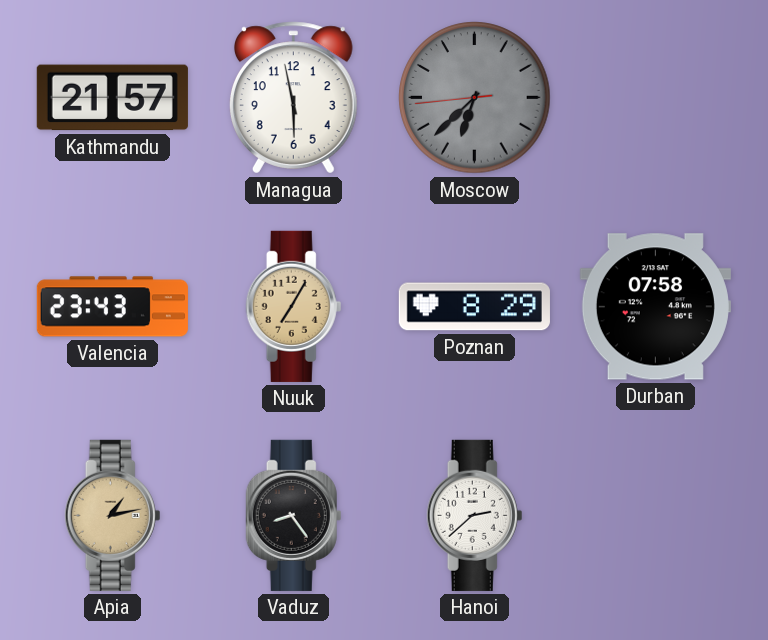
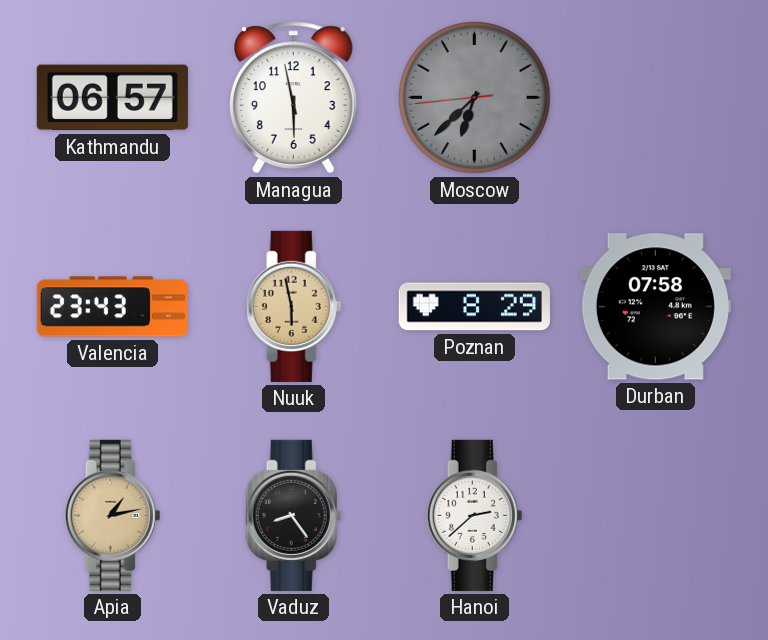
Kathmandu: 21:57 -> 06:57 (112, 98)
Nuuk: 7:05 -> 5:58 (294, 306)
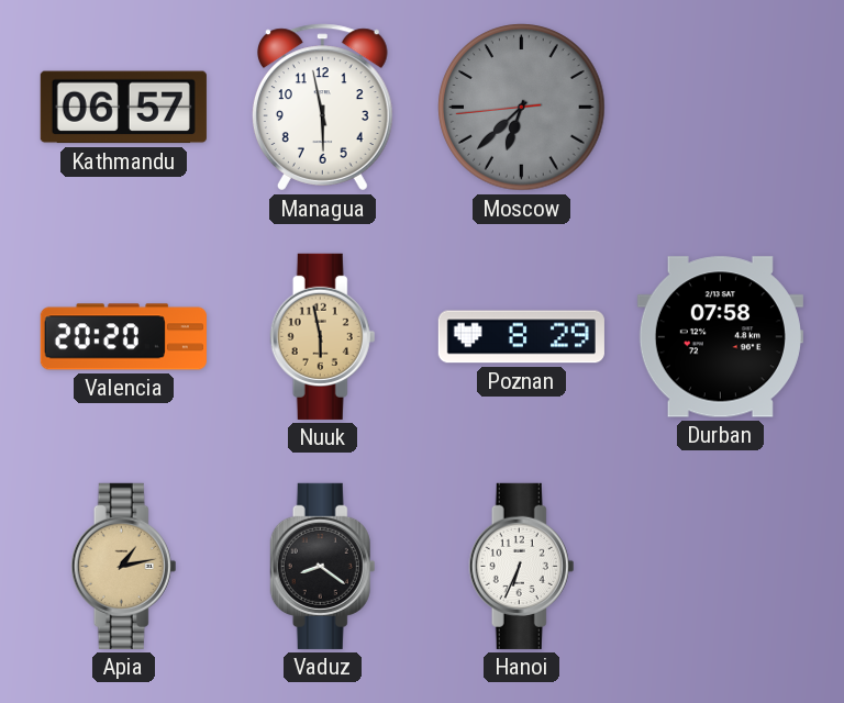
Valencia: 23:43 -> 20:20 (123, 337)
Vaduz: 8:24 -> 8:21 (323, 566)
Hanoi: 2:38 -> 6:34 (522, 566)
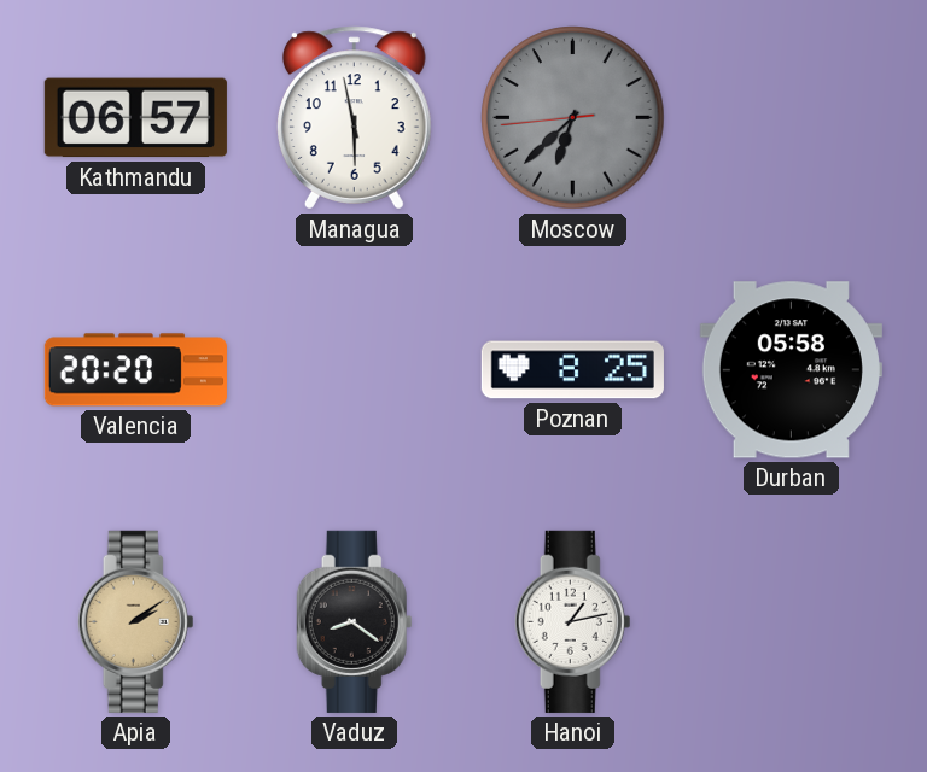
Nuuk: 5:58 -> none (323, 336)
Poznan: 8:29 -> 8:25 (572, 370)
Durban: 07:58 -> 05:58 (791, 370)
Apia: 1:13 -> 2:09 (136, 621)
Hanoi: 6:34 -> 1:13 (573, 621)
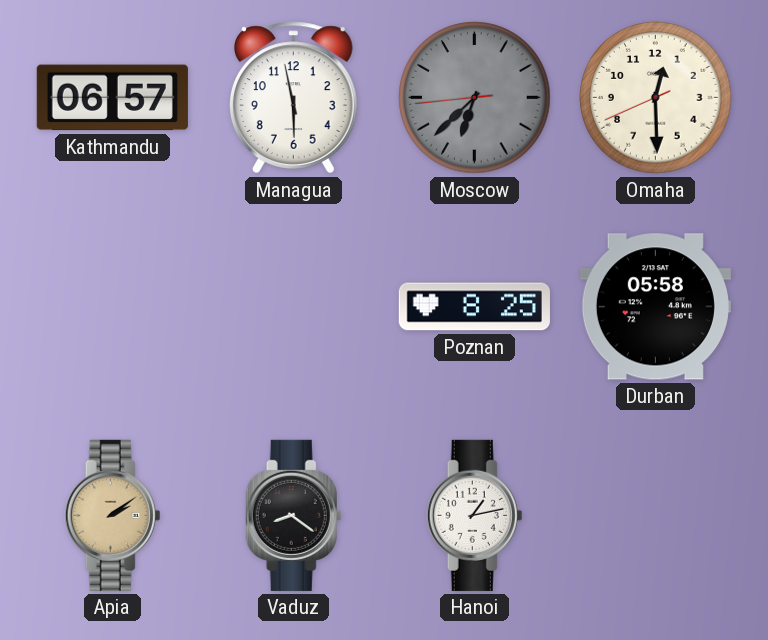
Omaha: none -> 12:29 (656, 98)
Valencia: 20:20 -> none (135, 370)
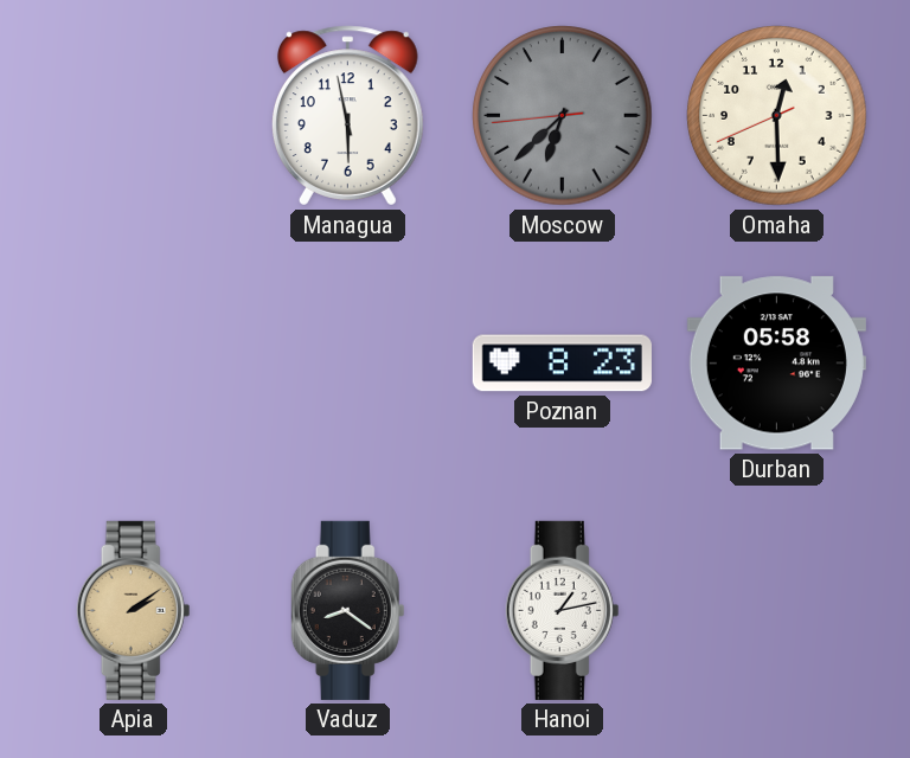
Kathmandu: 06:57 -> none (112, 98)
Poznan: 8:25 -> 8:23 (562, 364)
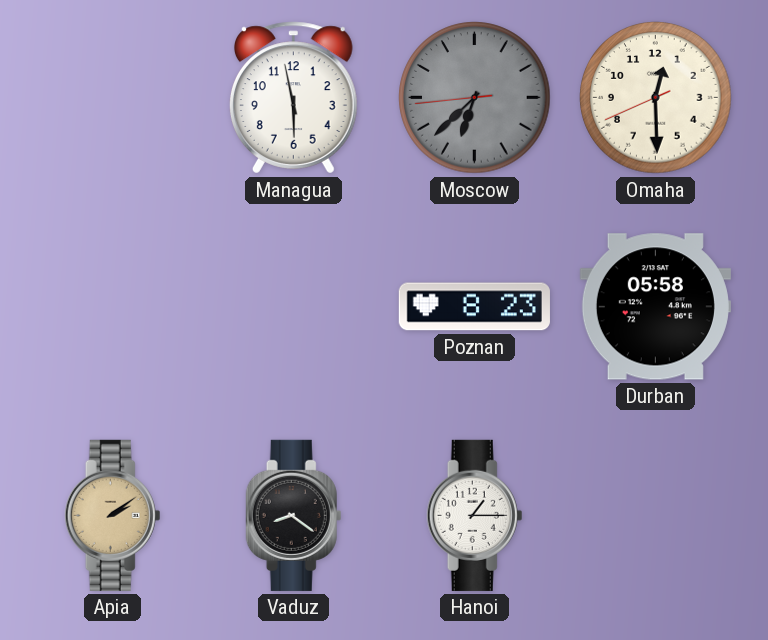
Hanoi: 1:13 -> 1:15 (475, 515)
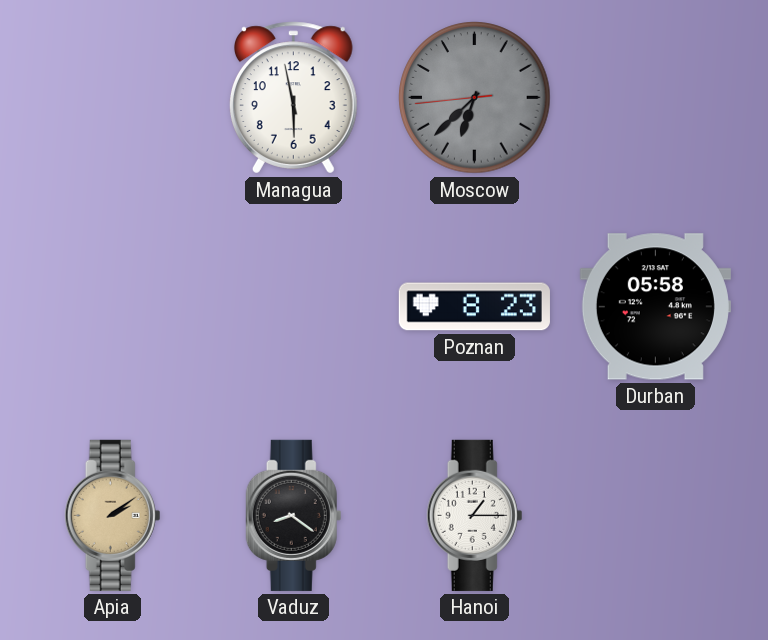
Omaha: 12:29 -> none (656, 98)
